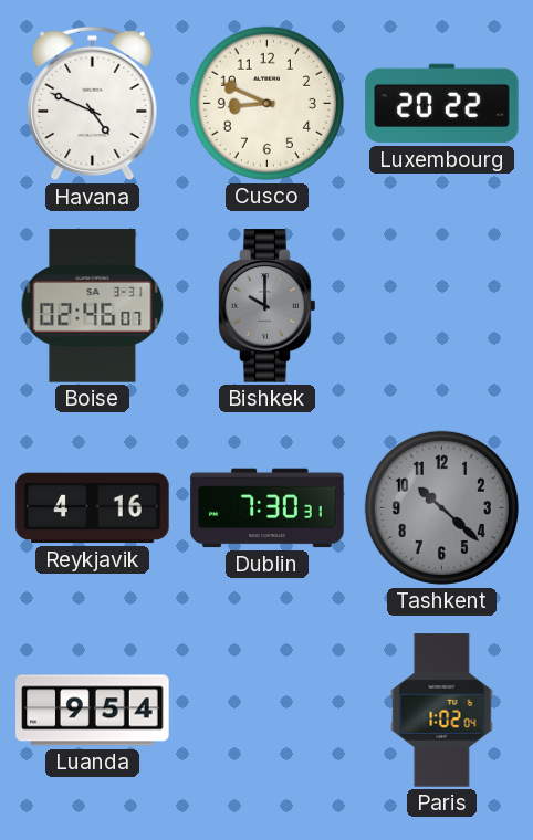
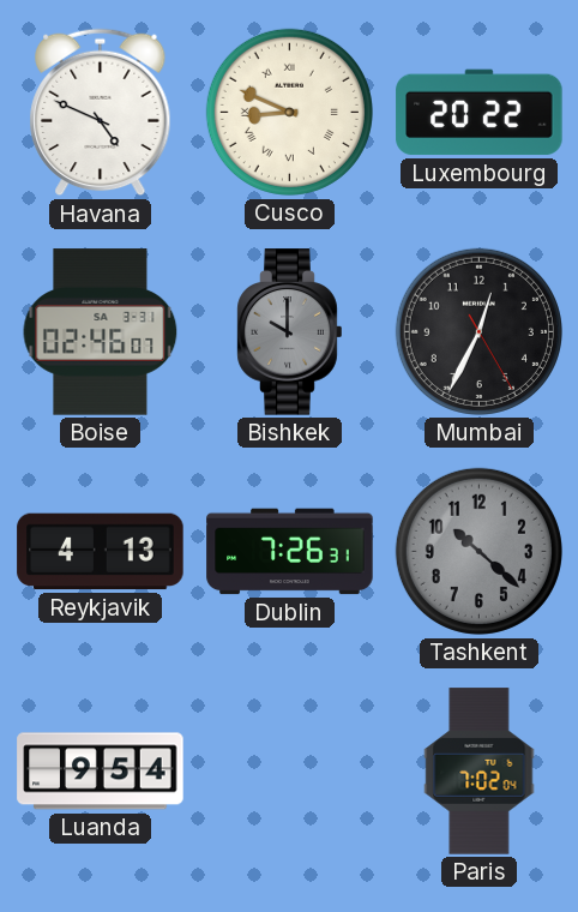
Cusco numerals: Arabic -> Roman (289, 112)
Mumbai: none -> 12:34 (478, 331)
Reykjavik: 4:16 -> 4:13 (101, 552)
Dublin: 7:30 -> 7:26 (290, 552)
Paris: 1:02 -> 7:02 (480, 772)
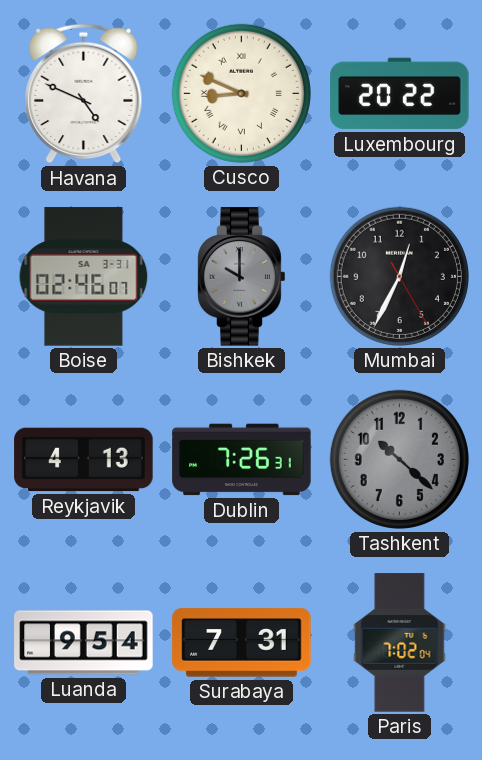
Surabaya: none -> 7:31 (242, 643)
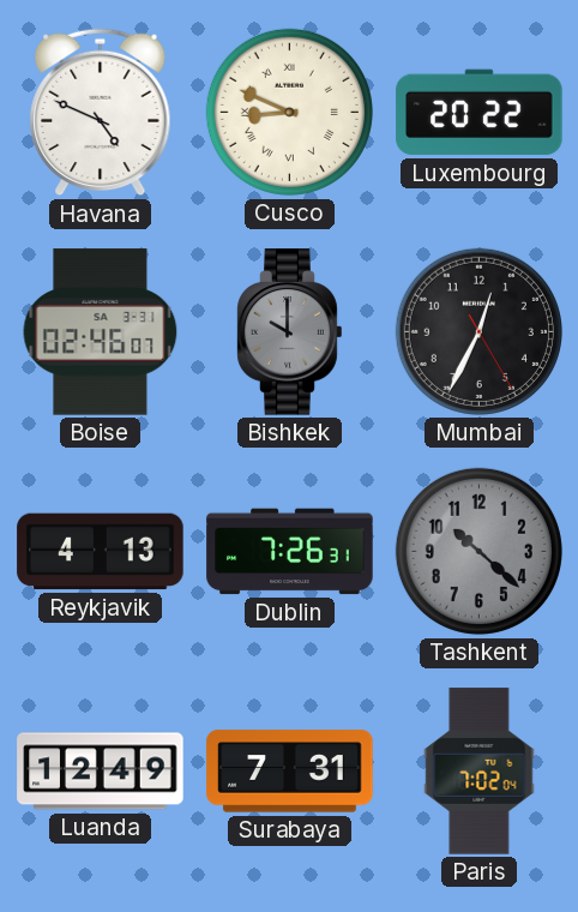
Luanda: 9:54 -> 12:49 (101, 772)
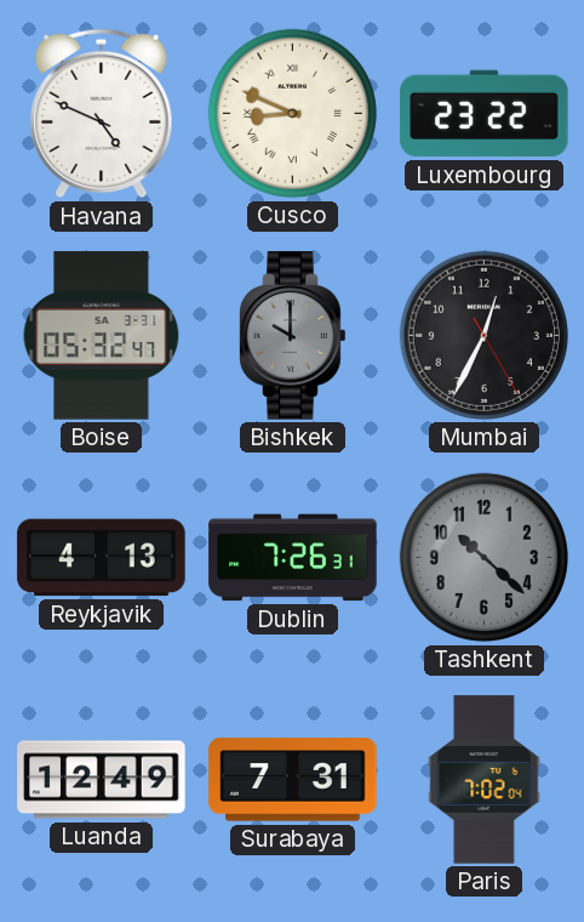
Luxembourg: 20:22 -> 23:22 (485, 114)
Boise: 02:46 -> 05:32 (102, 336)
